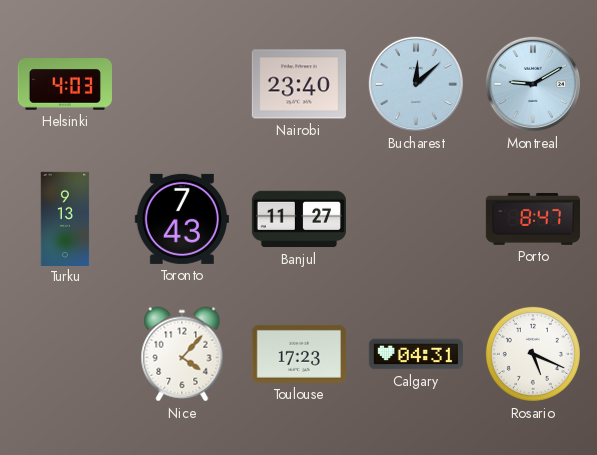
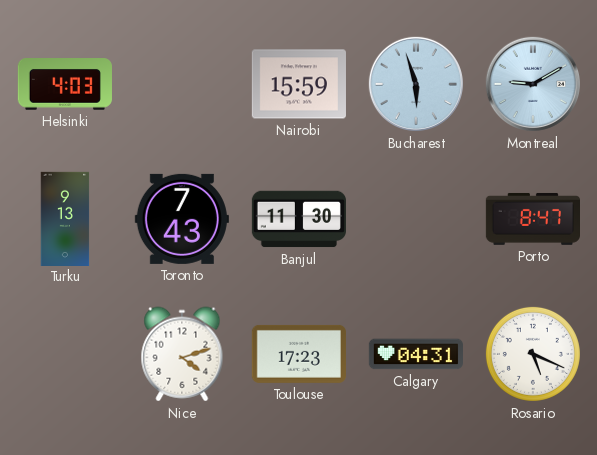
Nairobi: 23:40 -> 15:59 (299, 84)
Bucharest: 12:08 -> 5:57 (416, 84)
Banjul: 11:27 -> 11:30 (298, 219)
Nice: 4:07 -> 4:12 (182, 354)
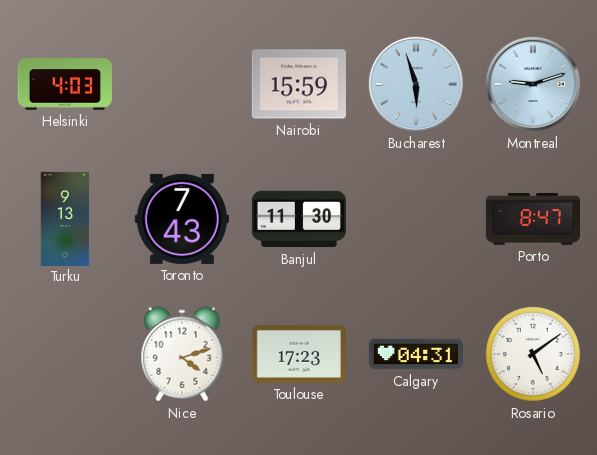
Montreal: 9:10 -> 9:12 (533, 84)
Rosario: 5:19 -> 5:09 (533, 354)
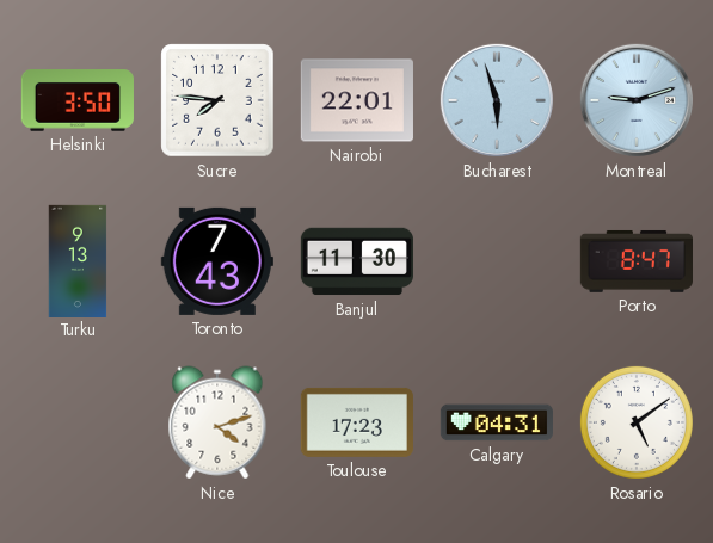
Helsinki: 4:03 -> 3:50 (78, 100)
Sucre: none -> 7:46 (217, 100)
Nairobi: 15:59 -> 22:01 (357, 100)
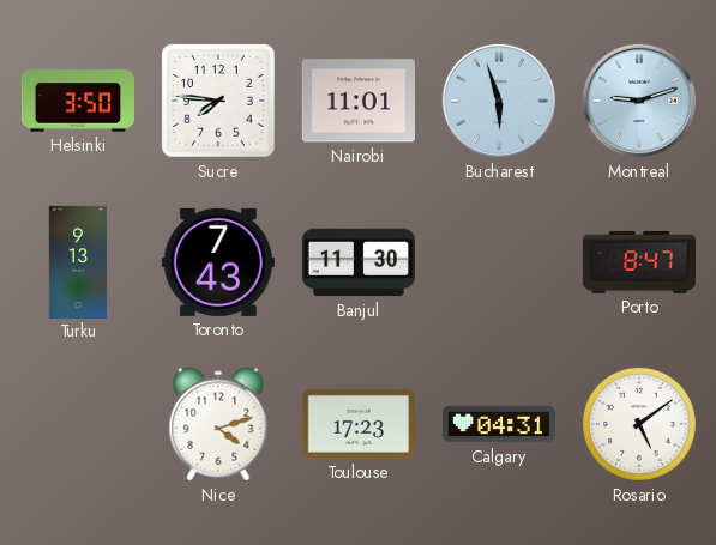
Nairobi: 22:01 -> 11:01 (359, 101)
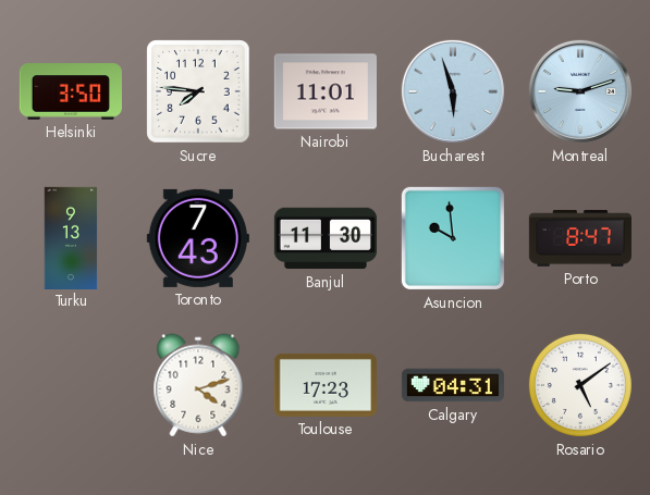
Asuncion: none -> 9:59 (453, 238)
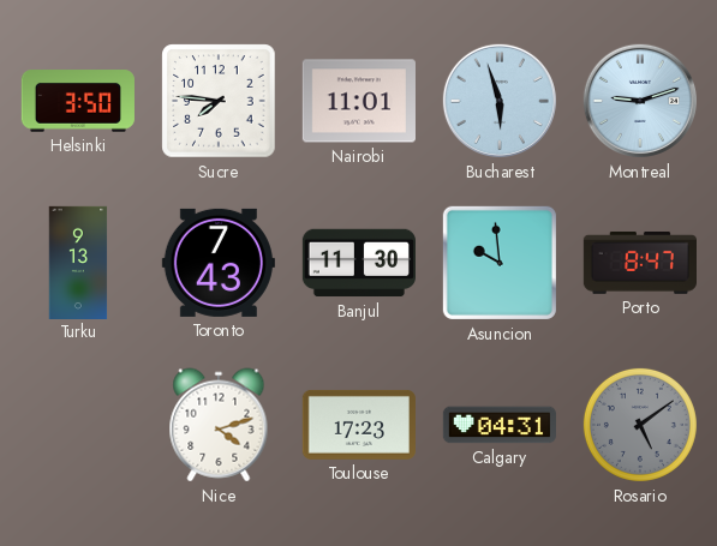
Rosario dial: white -> grey (640, 425)
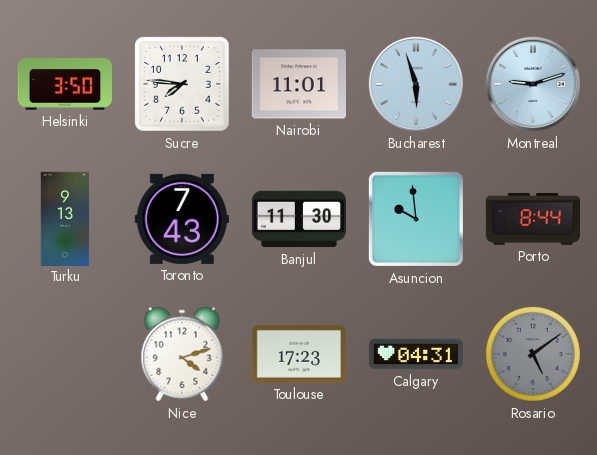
Porto: 8:47 -> 8:44 (532, 219)
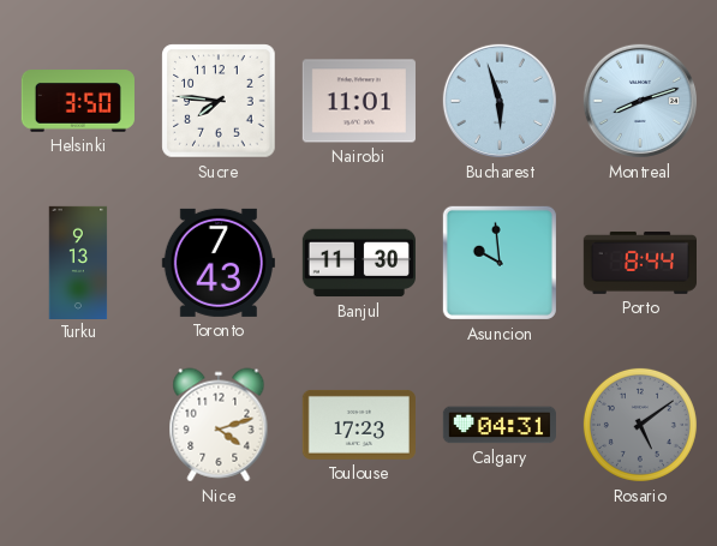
Montreal: 9:12 -> 8:12 (640, 101)
